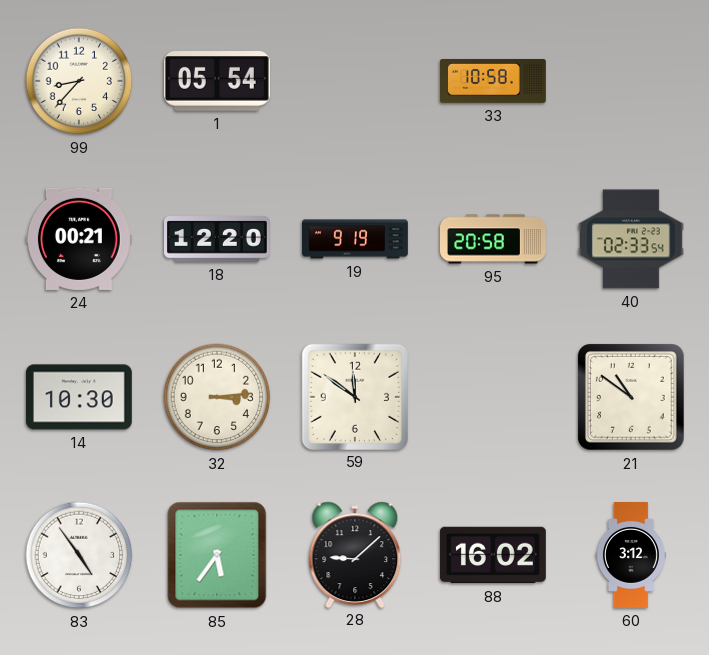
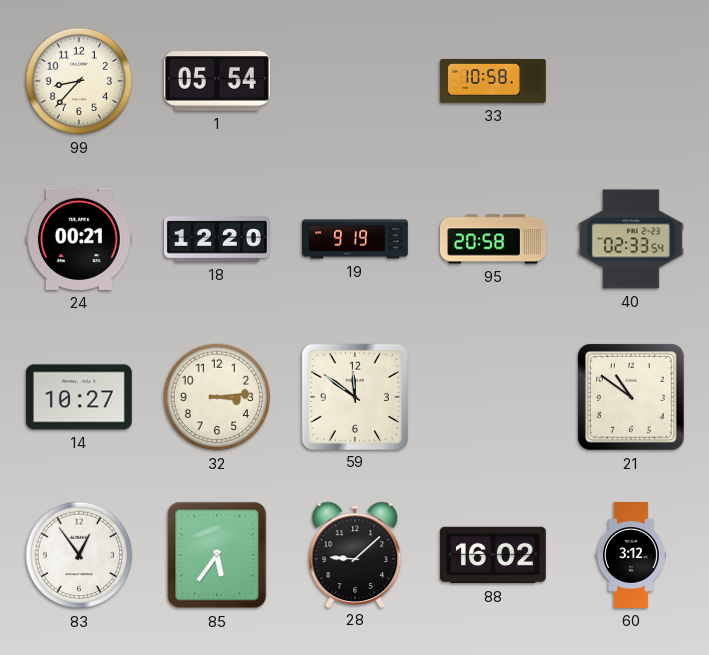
14: 10:30 -> 10:27 (79, 397)
83: 4:54 -> 12:54 (79, 555)
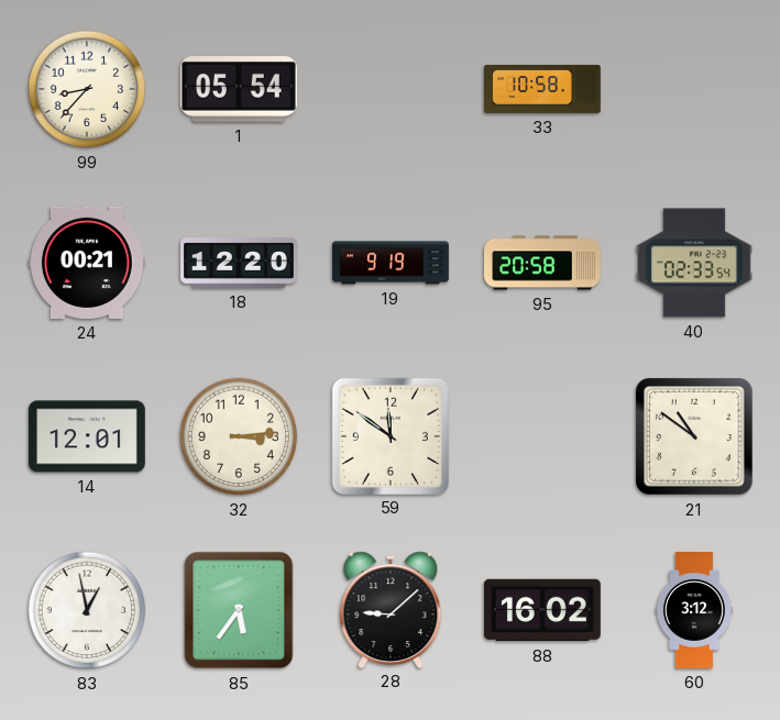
14: 10:27 -> 12:01 (87, 436)
83: 12:54 -> 12:58 (87, 610)
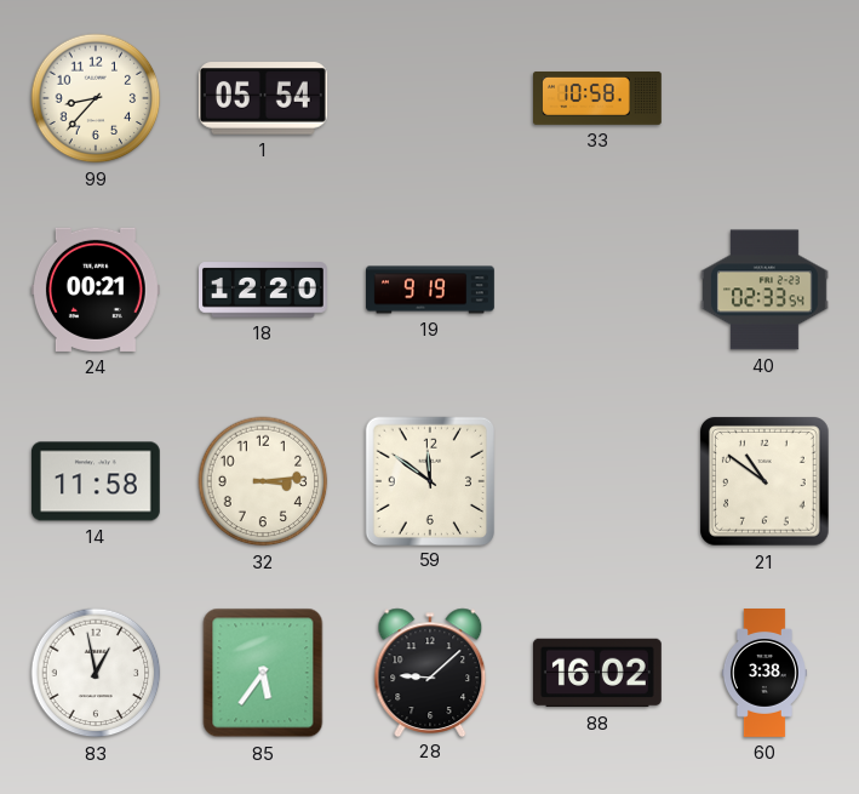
95: 20:58 -> none (543, 263)
14: 12:01 -> 11:58 (96, 481)
60: 3:12 -> 3:38 (764, 674)
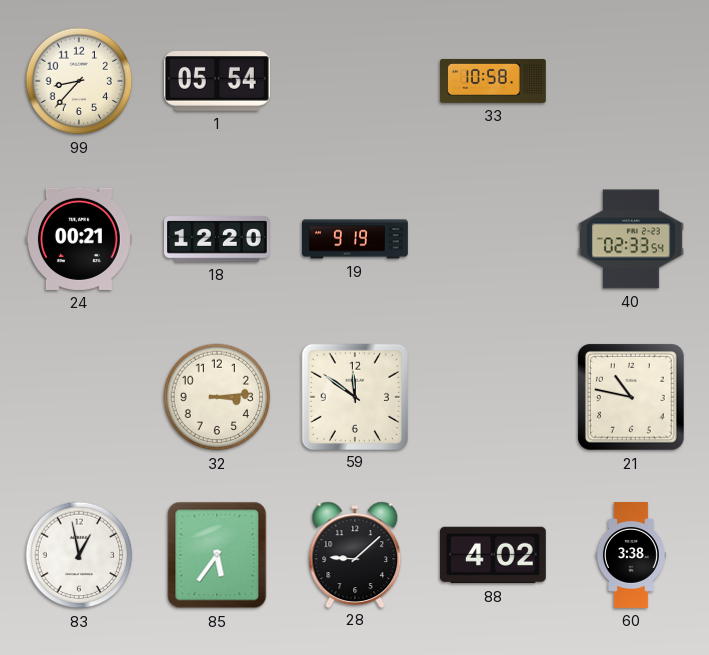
14: 11:58 -> none (96, 481)
21: 10:51 -> 10:47 (632, 398)
88: 16:02 -> 4:02 (493, 555)
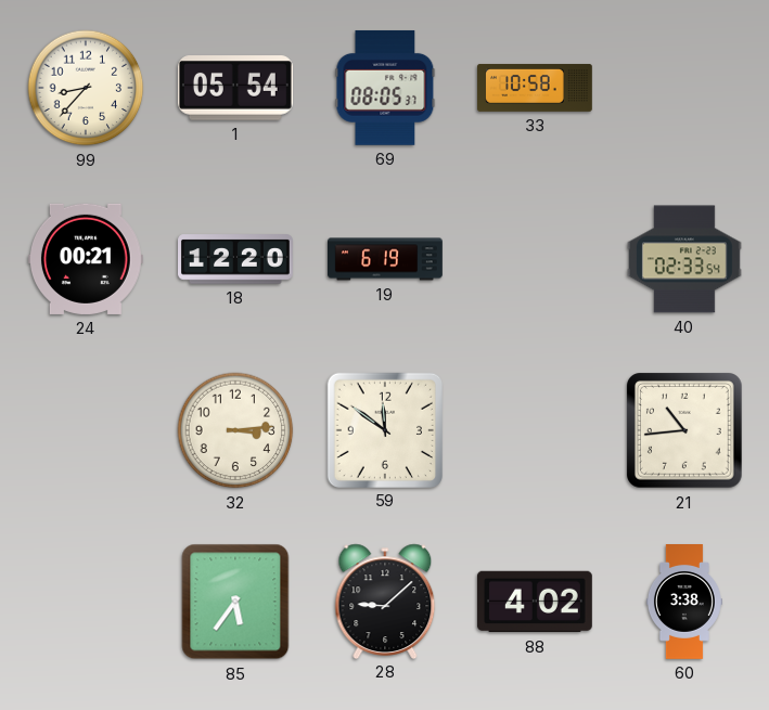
69: none -> 08:05 (385, 88)
19: 9:19 -> 6:19 (386, 259)
21: 10:47 -> 10:44 (685, 431)
83: 12:58 -> none (79, 555)
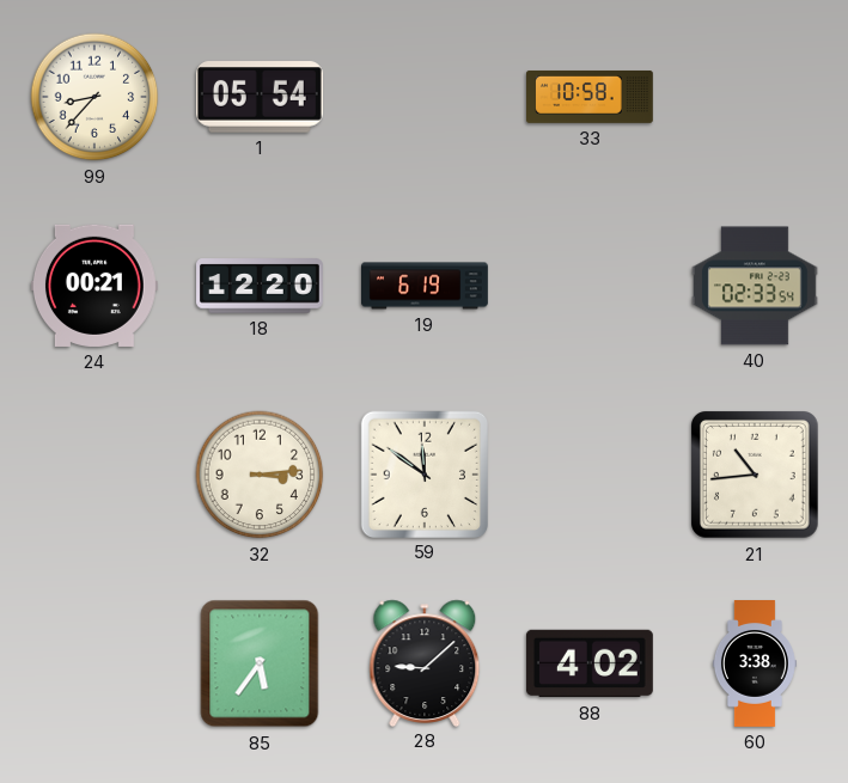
69: 08:05 -> none (385, 88)
